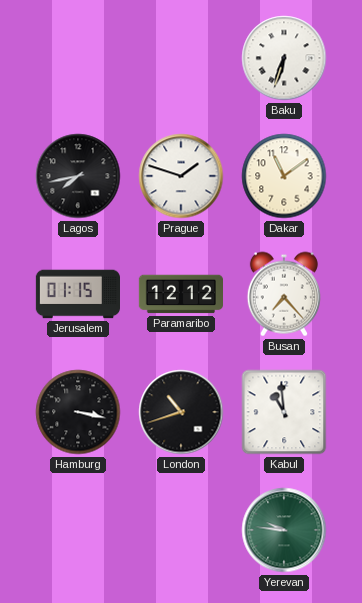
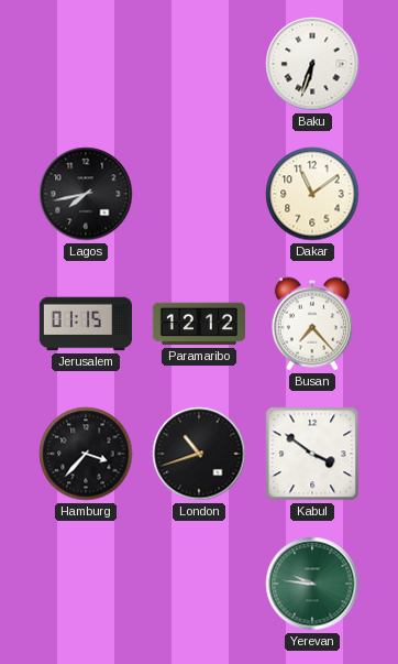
Prague: 1:48 -> none (181, 176)
Hamburg: 3:17 -> 3:37 (86, 454)
Kabul: 10:59 -> 3:51 (312, 454)
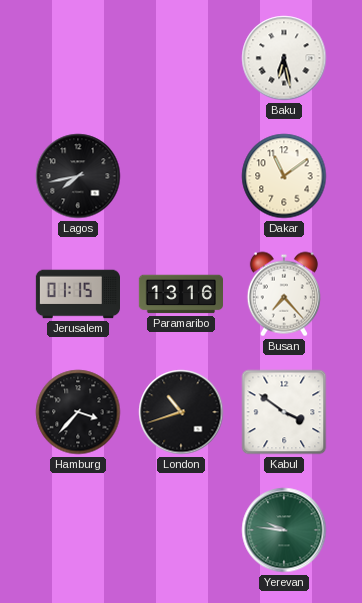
Baku: 6:33 -> 6:28 (284, 58)
Paramaribo: 12:12 -> 13:16 (180, 294)
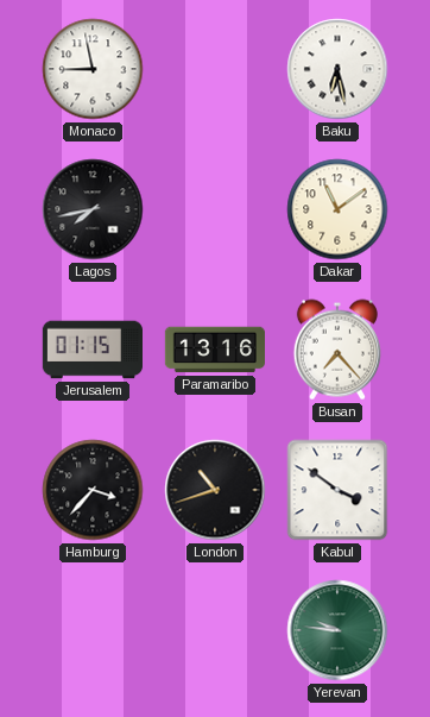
Monaco: none -> 8:58 (93, 69)
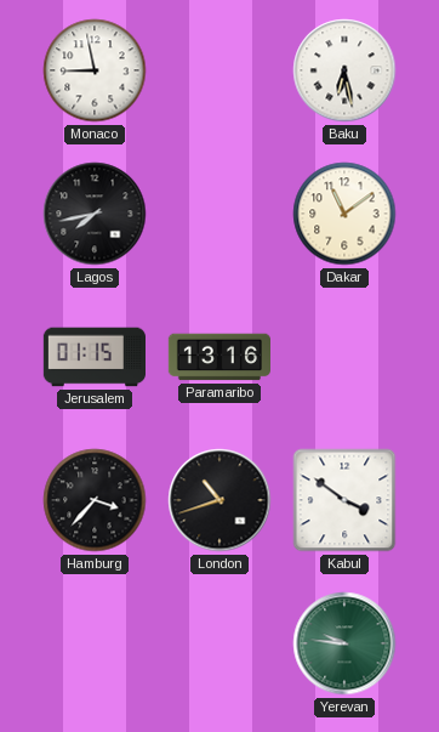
Busan: 7:23 -> none (337, 350)
